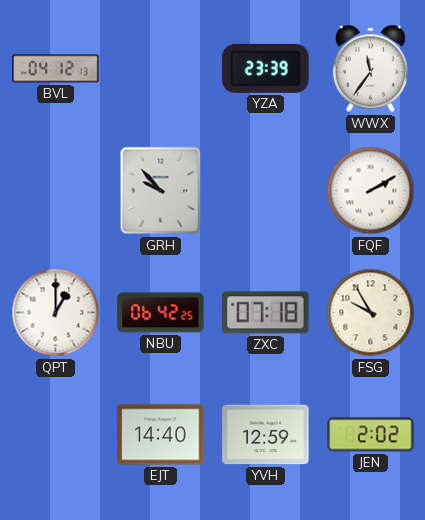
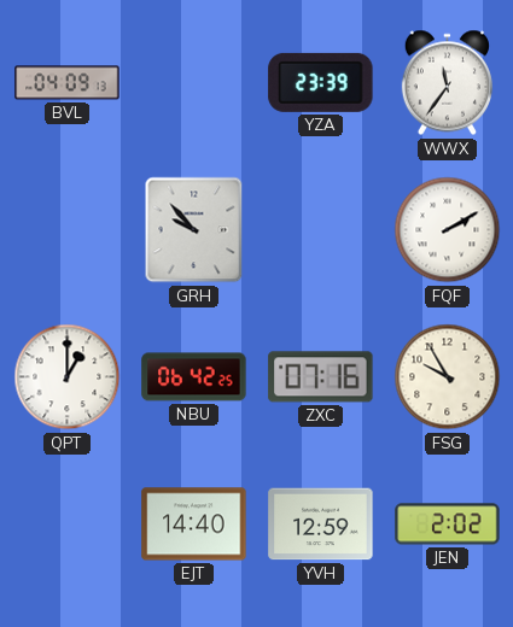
BVL: 04:12 -> 04:09 (68, 83)
ZXC: 07:18 -> 07:16 (321, 377)
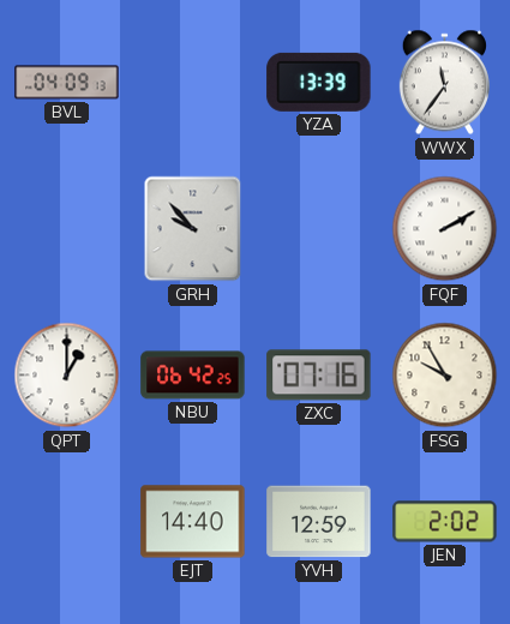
YZA: 23:39 -> 13:39 (319, 82)
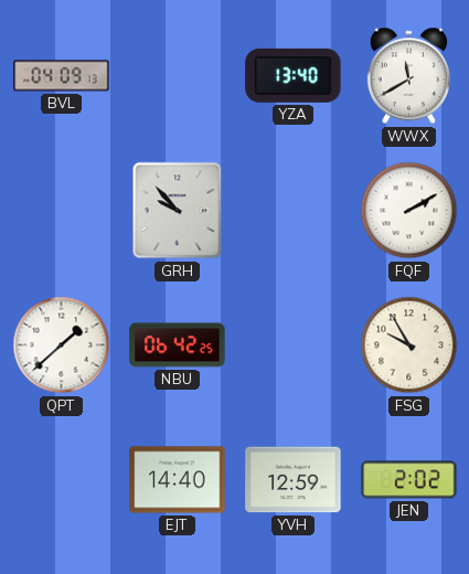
YZA: 13:39 -> 13:40 (294, 75)
WWX: 11:36 -> 11:40 (408, 76)
QPT: 1:00 -> 1:38 (62, 346)
ZXC: 07:16 -> none (319, 376)
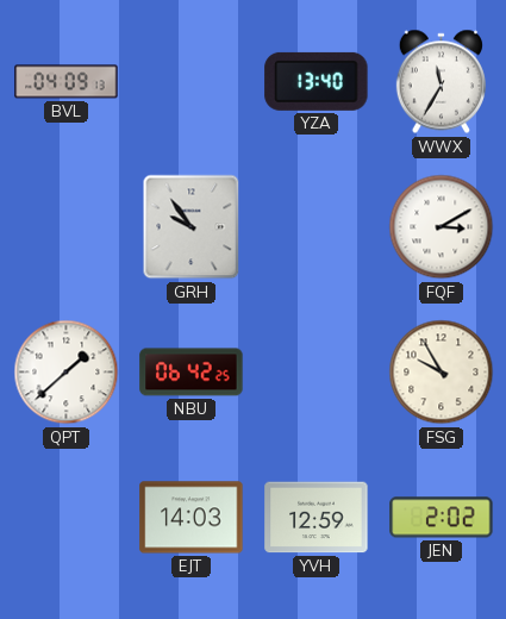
WWX: 11:40 -> 11:35 (441, 82)
GRH: 9:53 -> 9:54 (192, 227)
FQF: 2:10 -> 3:10 (442, 227)
EJT: 14:40 -> 14:03 (192, 518)
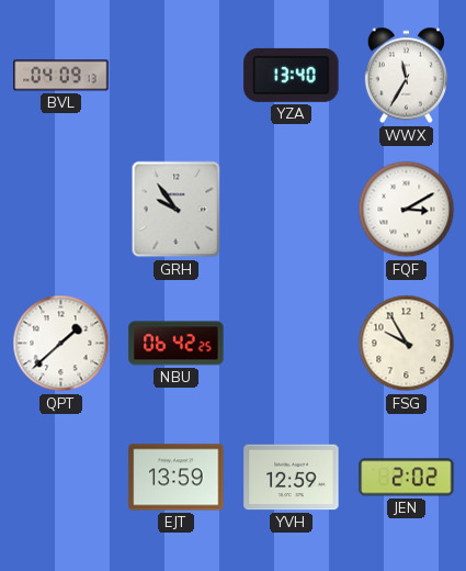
EJT: 14:03 -> 13:59 (177, 478)
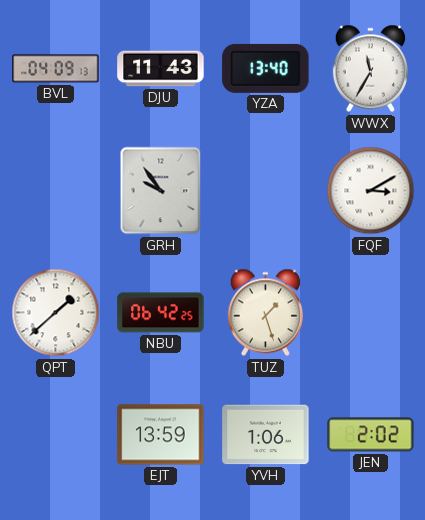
DJU: none -> 11:43 (161, 69)
TUZ: none -> 1:27 (265, 313)
FSG: 9:55 -> none (407, 344)
YVH: 12:59 -> 1:06 (266, 435)
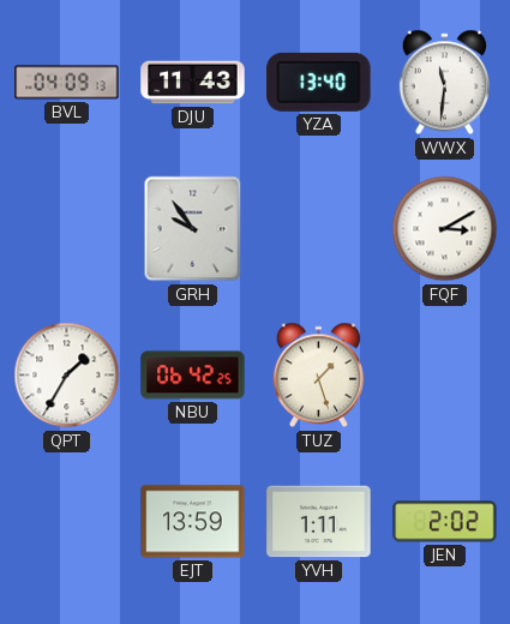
WWX: 11:35 -> 11:31 (444, 83)
QPT: 1:38 -> 1:35 (67, 376)
YVH: 1:06 -> 1:11 (319, 522)
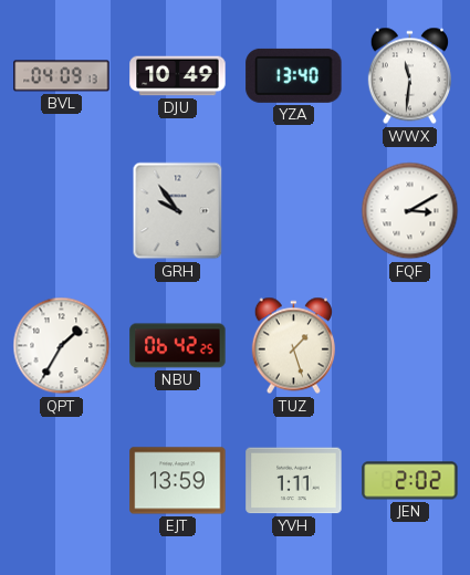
DJU: 11:43 -> 10:49 (178, 76)
